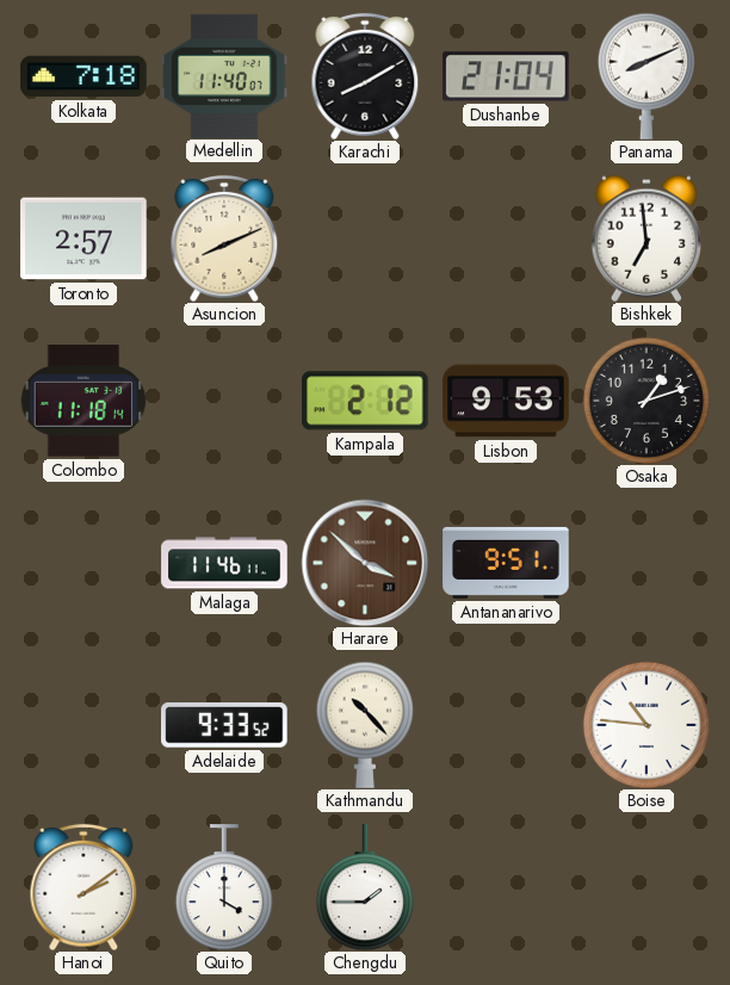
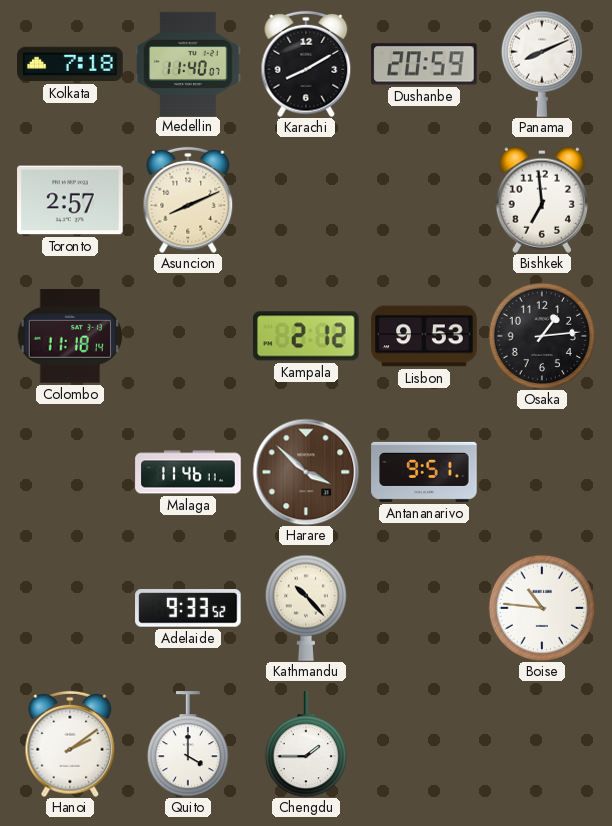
Dushanbe: 21:04 -> 20:59 (424, 64)
Osaka: 1:12 -> 1:14 (541, 335)
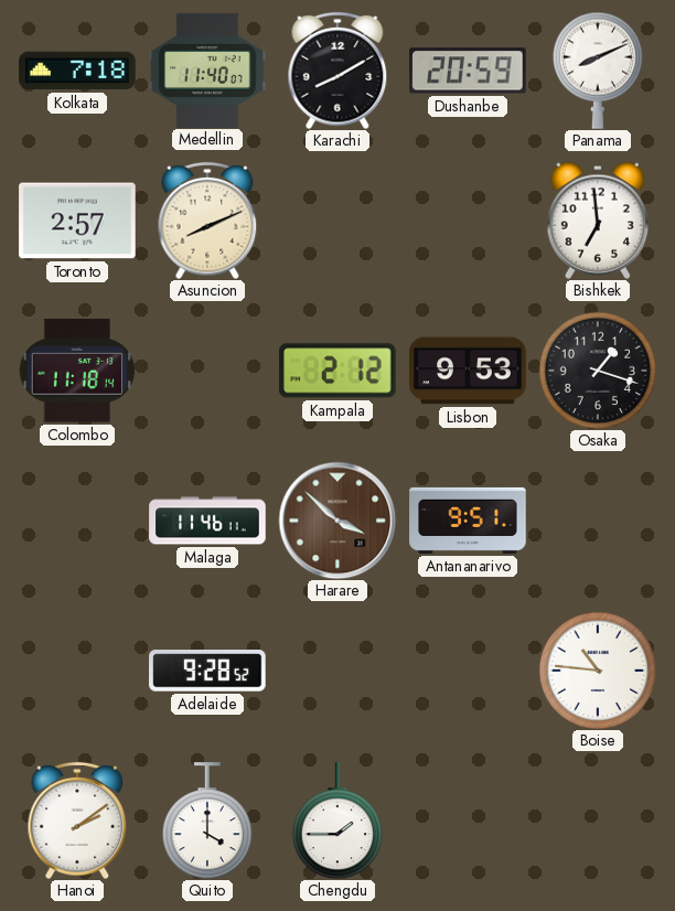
Osaka: 1:14 -> 1:18 (597, 369)
Adelaide: 9:33 -> 9:28 (207, 671)
Kathmandu: 10:23 -> none (306, 608)
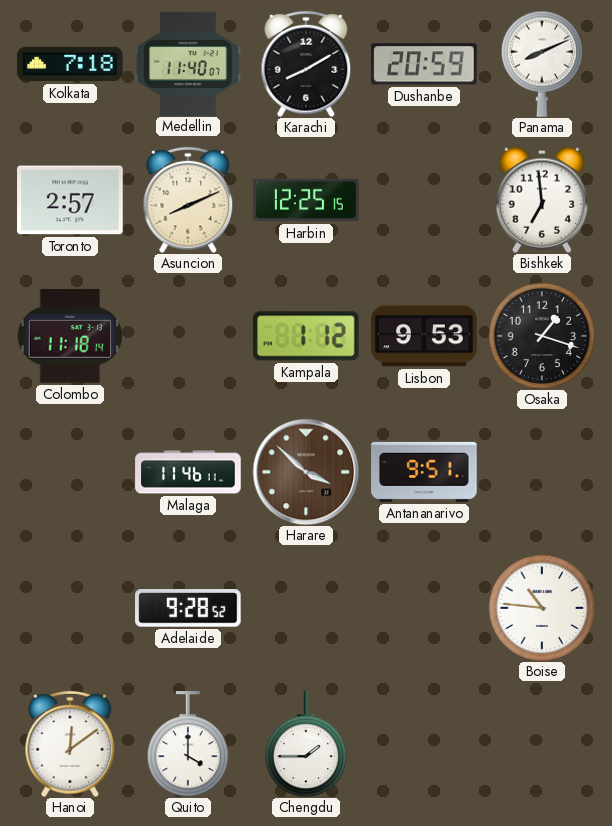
Harbin: none -> 12:25 (306, 200)
Kampala: 2:12 -> 1:12 (307, 336)
Hanoi: 2:09 -> 12:09 (70, 744)
